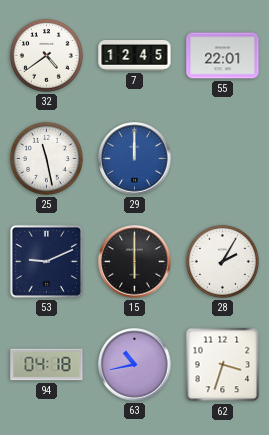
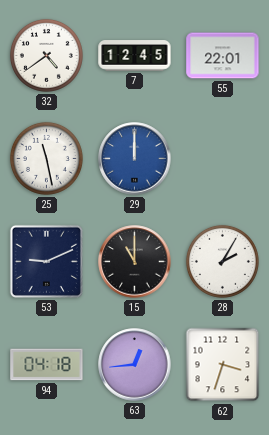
15: 6:00 -> 11:00 (135, 262)
63: 10:43 -> 12:44 (135, 365)
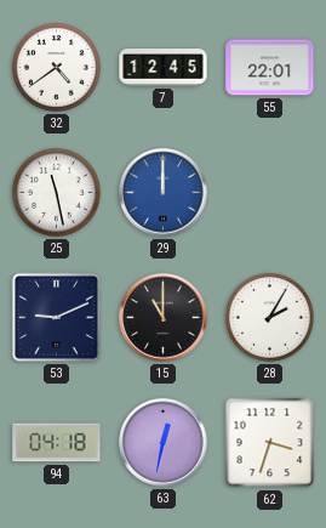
63: 12:44 -> 12:32 (164, 443)
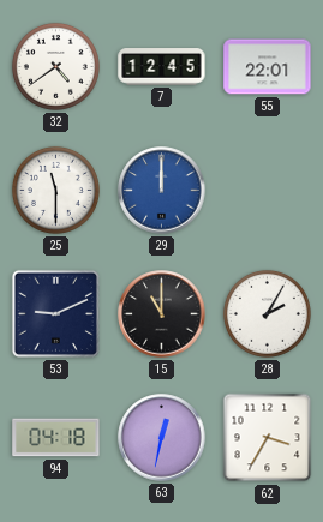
25: 11:28 -> 11:30 (55, 190)
62: 3:33 -> 3:35 (268, 438)
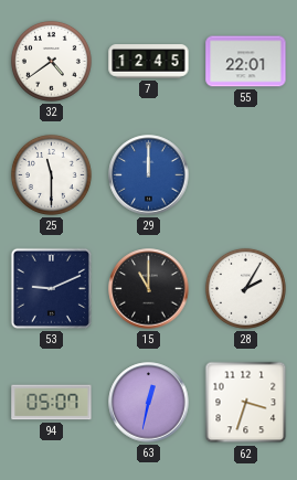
94: 04:18 -> 05:07 (52, 403)
62: 3:35 -> 3:33 (246, 403)
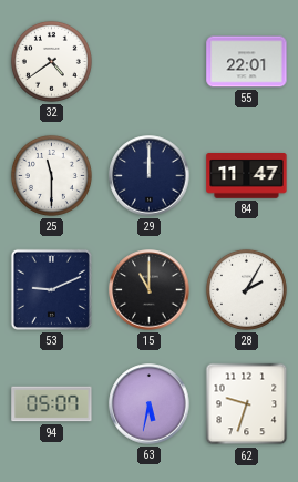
7: 12:45 -> none (149, 62)
29 dial: blue -> navy (150, 176)
84: none -> 11:47 (247, 176)
63: 12:32 -> 5:32 (150, 404)
62: 3:33 -> 9:33 (247, 404)
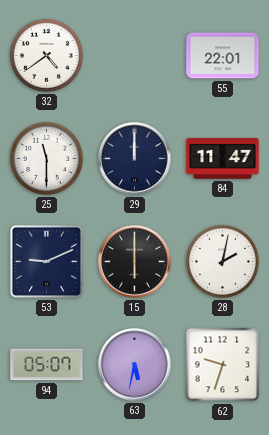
15: 11:00 -> 6:00 (135, 262)
28: 2:05 -> 2:02 (222, 261)
